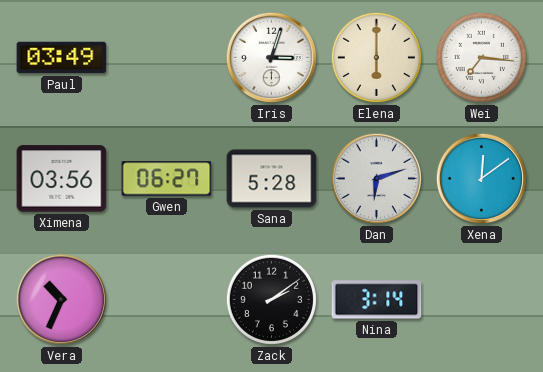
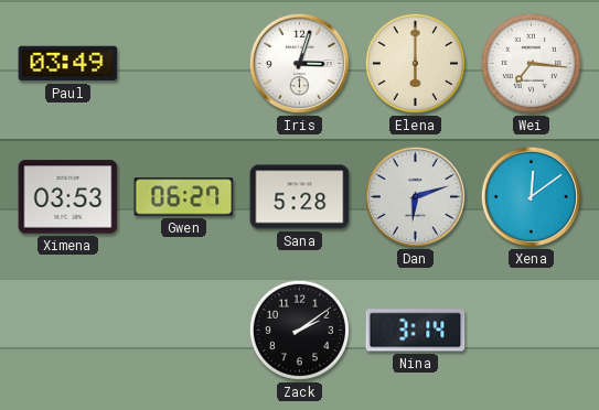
Ximena: 03:56 -> 03:53 (68, 197)
Vera: 10:34 -> none (61, 299)
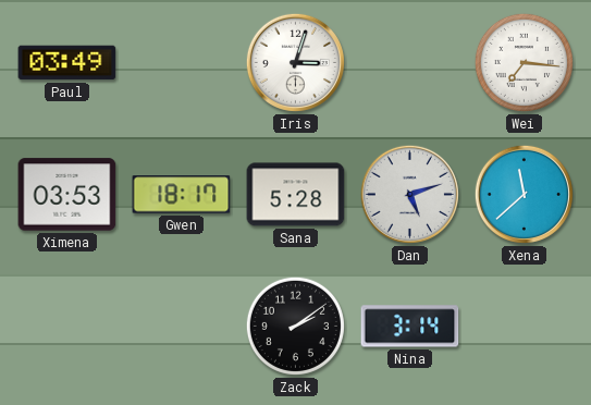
Elena: 6:00 -> none (415, 63)
Gwen: 06:27 -> 18:17 (182, 195)
Dan: 6:12 -> 5:12 (409, 194)
Xena: 12:09 -> 11:38 (524, 194)
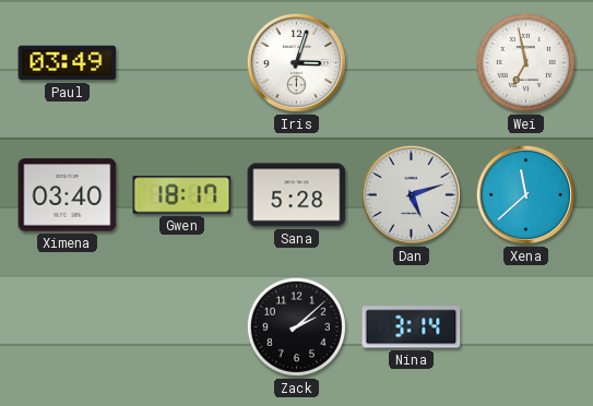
Wei: 7:16 -> 6:58 (525, 62)
Ximena: 03:53 -> 03:40 (68, 195)
Zack: 2:09 -> 2:08 (296, 326)
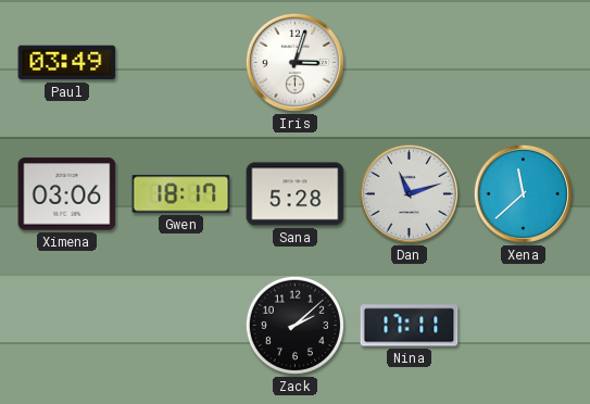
Wei: 6:58 -> none (525, 62)
Ximena: 03:40 -> 03:06 (67, 194)
Dan: 5:12 -> 11:12 (409, 193)
Nina: 3:14 -> 17:11 (410, 326)
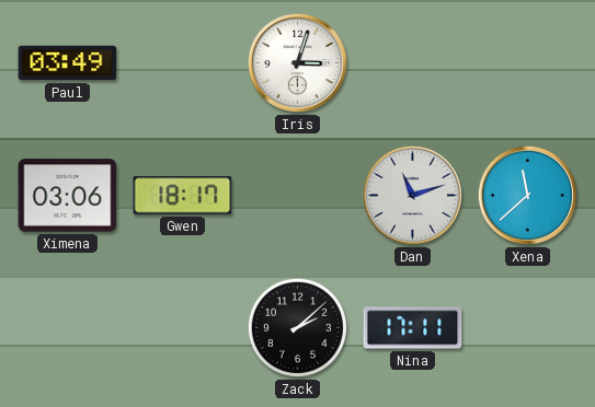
Sana: 5:28 -> none (296, 194)
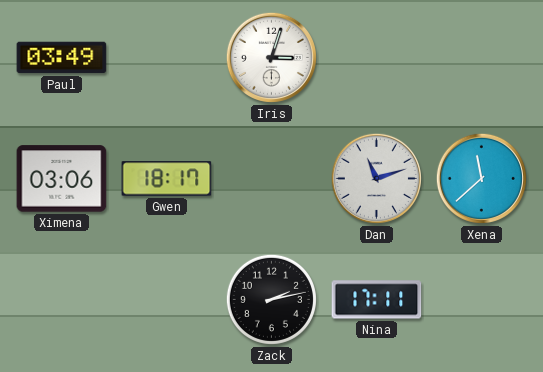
Zack: 2:08 -> 2:13 (271, 299)
